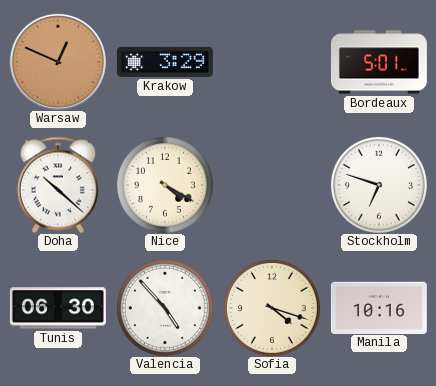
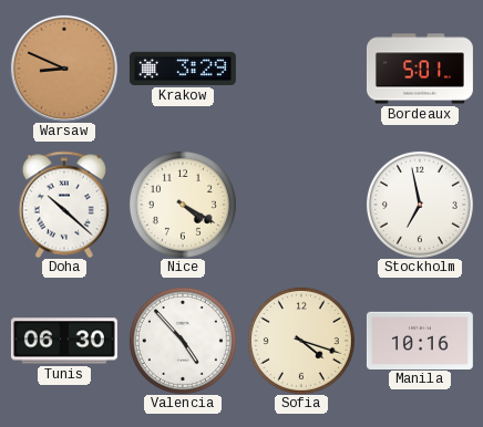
Warsaw: 12:49 -> 8:49 (64, 69)
Stockholm: 6:48 -> 6:58 (420, 205)
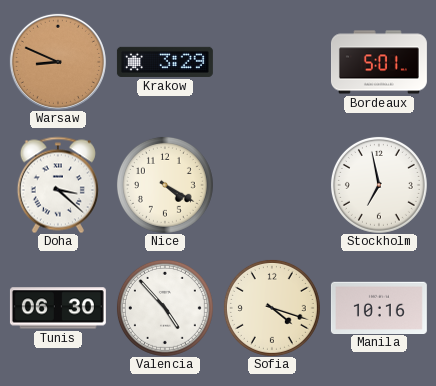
Doha: 10:22 -> 3:22 (58, 185)
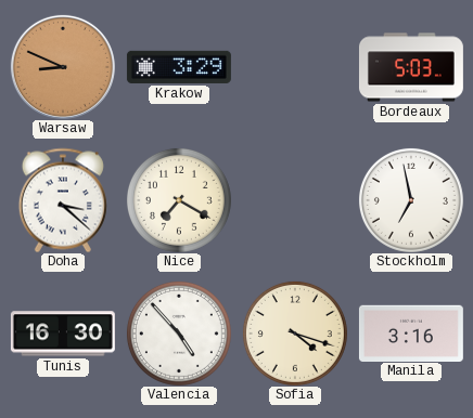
Bordeaux: 5:01 -> 5:03 (411, 67)
Nice: 4:20 -> 7:20 (179, 200)
Tunis: 06:30 -> 16:30 (63, 334)
Manila: 10:16 -> 3:16 (411, 332)
